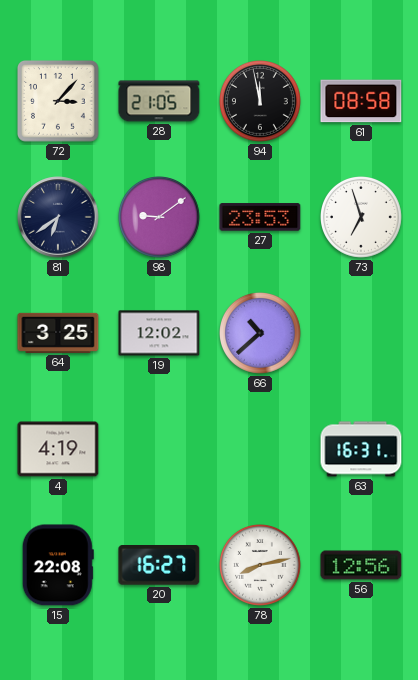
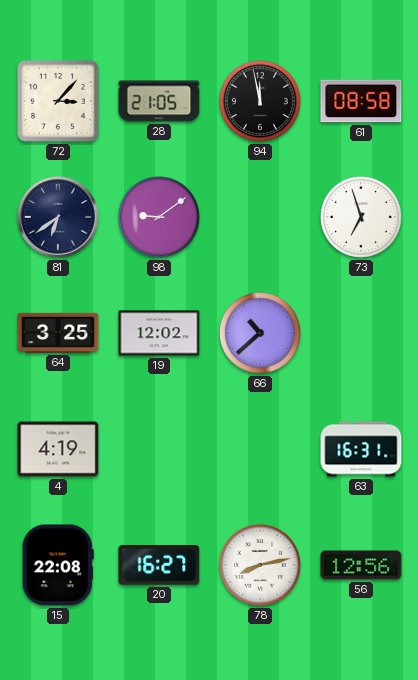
27: 23:53 -> none (260, 217)
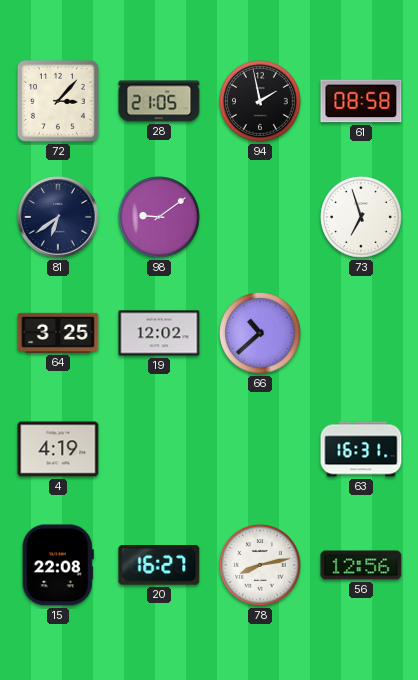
94: 11:58 -> 1:58 (261, 102)
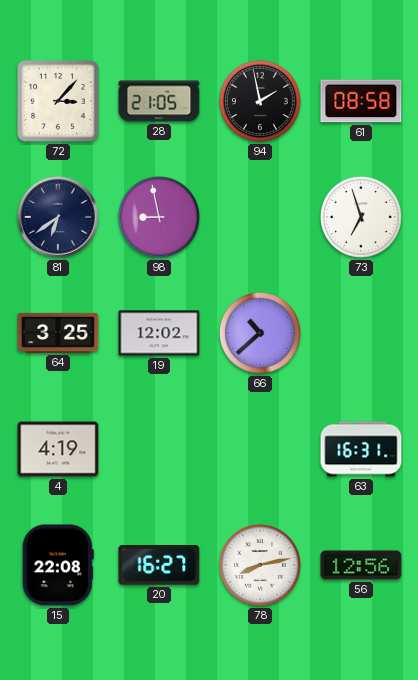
98: 9:09 -> 8:58 (160, 218)
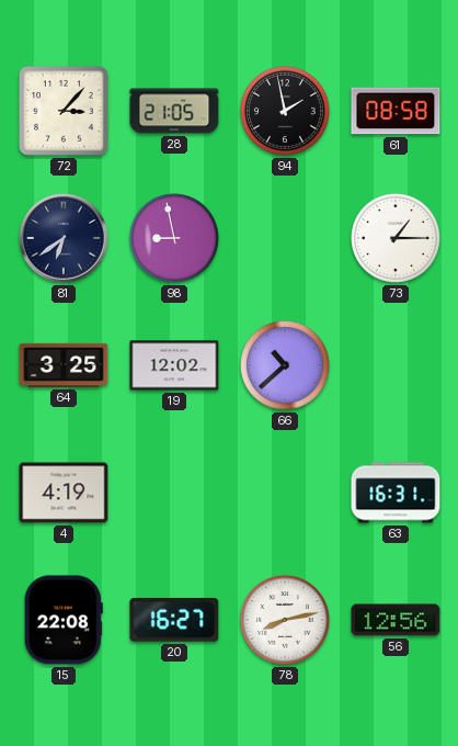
73: 6:57 -> 1:15 (397, 239)
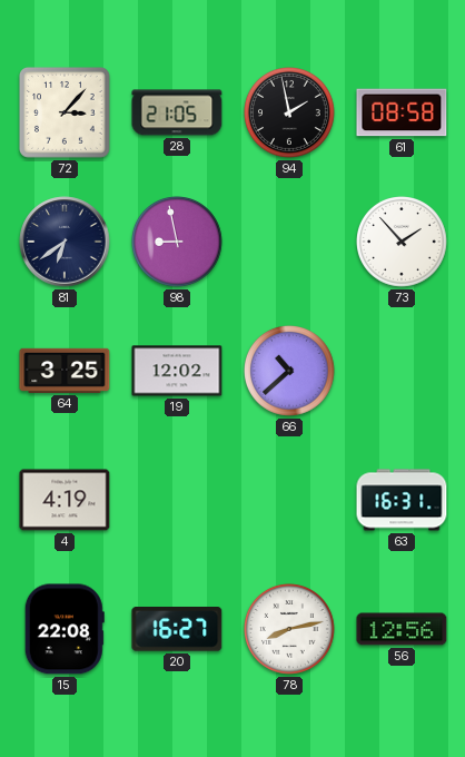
73: 1:15 -> 1:53 (403, 243)
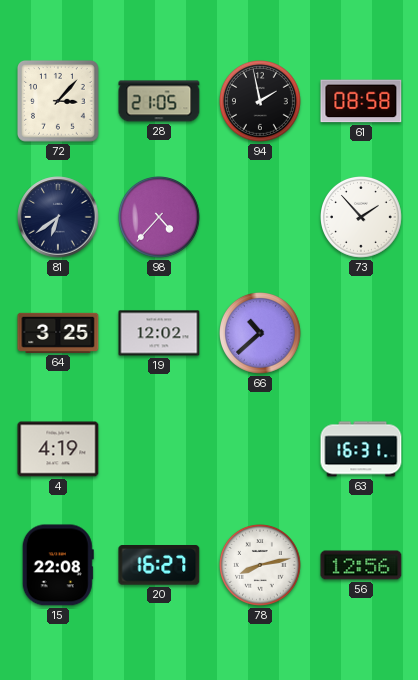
98: 8:58 -> 4:37 (160, 218)
